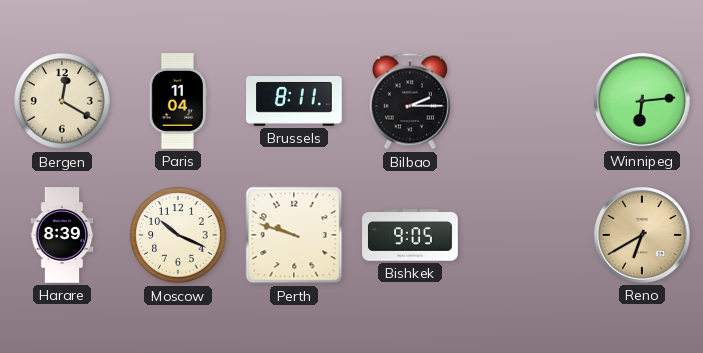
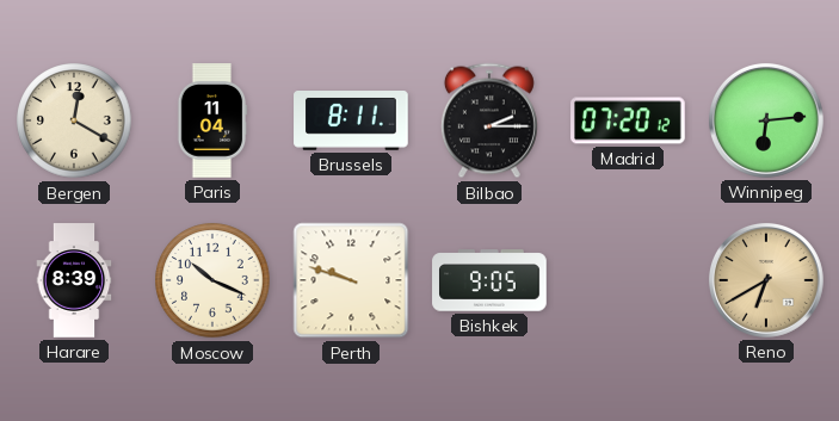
Madrid: none -> 07:20 (628, 120)
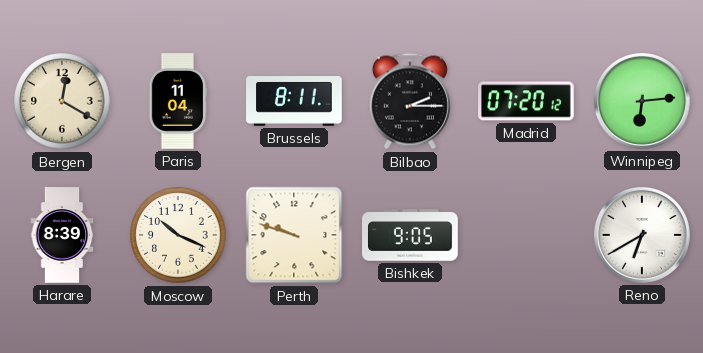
Reno dial: champagne -> white (642, 235)
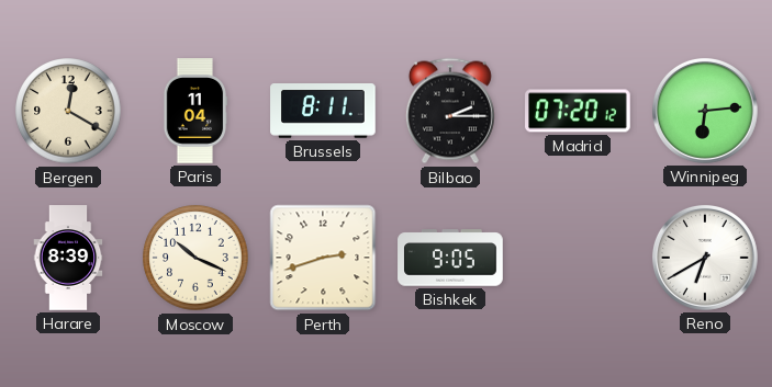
Perth: 9:48 -> 2:42 (323, 258)
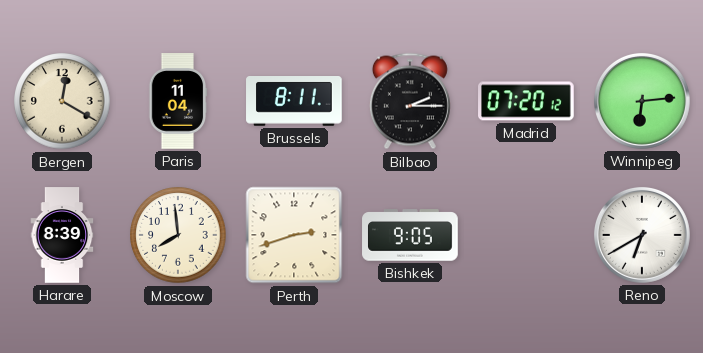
Moscow: 10:19 -> 7:59 (178, 235)
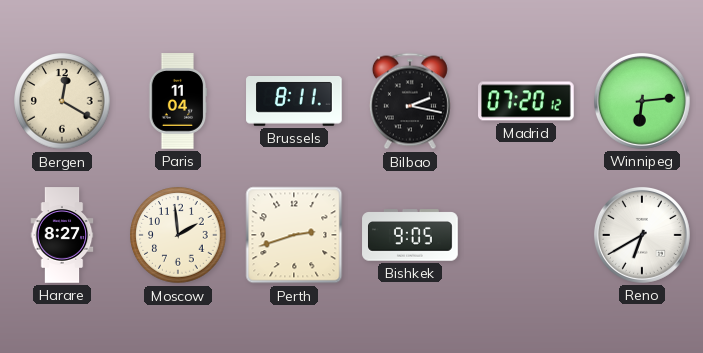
Bilbao: 2:15 -> 2:17 (410, 101)
Harare: 8:39 -> 8:27 (62, 235)
Moscow: 7:59 -> 1:59 (178, 235)
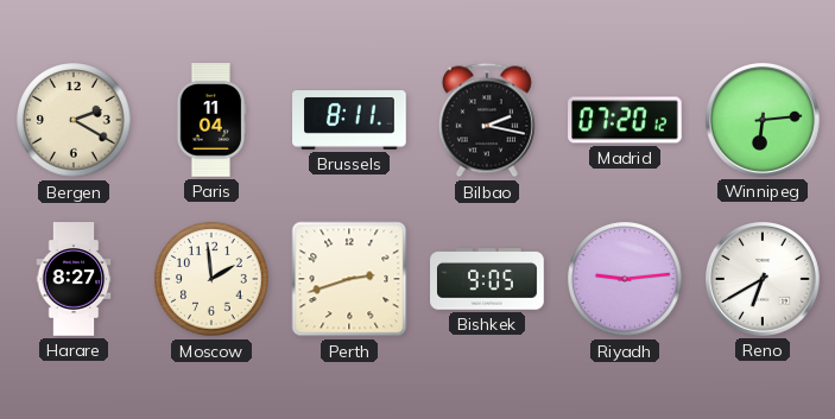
Bergen: 12:20 -> 2:20 (74, 120)
Riyadh: none -> 9:14 (625, 279)
